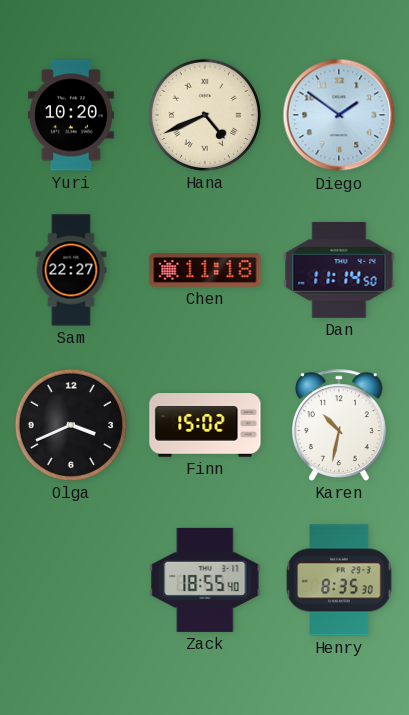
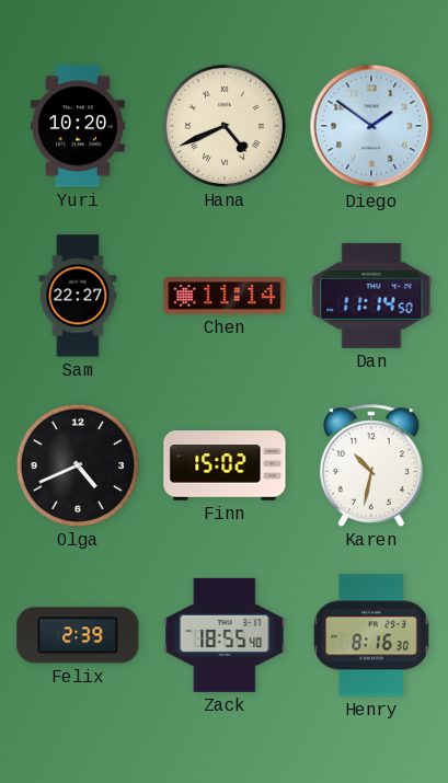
Chen: 11:18 -> 11:14 (225, 296)
Olga: 3:41 -> 4:41 (78, 465)
Felix: none -> 2:39 (78, 635)
Henry: 8:35 -> 8:16 (371, 635)
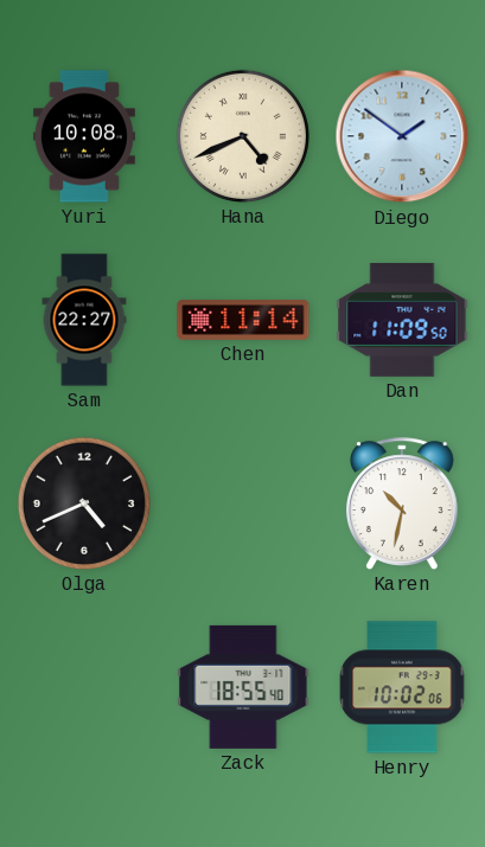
Yuri: 10:20 -> 10:08 (84, 136)
Dan: 11:14 -> 11:09 (402, 320)
Finn: 15:02 -> none (225, 465)
Felix: 2:39 -> none (78, 635)
Henry: 8:16 -> 10:02 (402, 687)
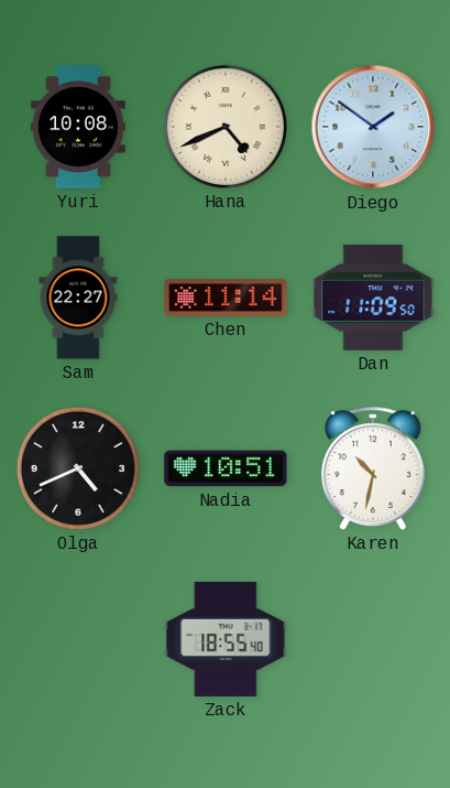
Nadia: none -> 10:51 (226, 468)
Henry: 10:02 -> none (402, 687)
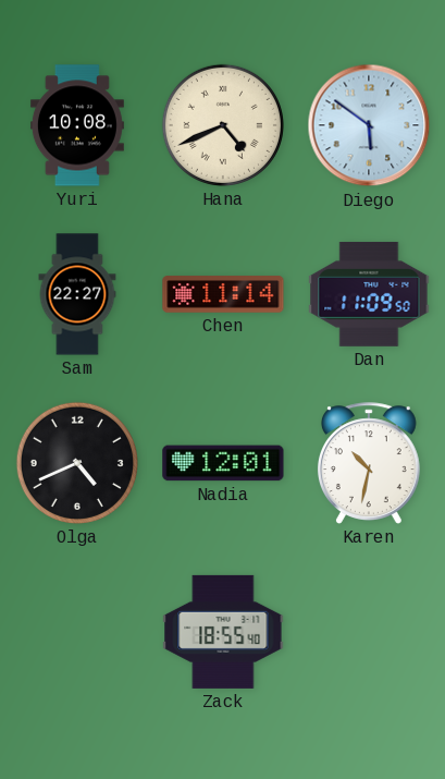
Diego: 1:51 -> 5:51 (369, 125)
Nadia: 10:51 -> 12:01 (223, 463)
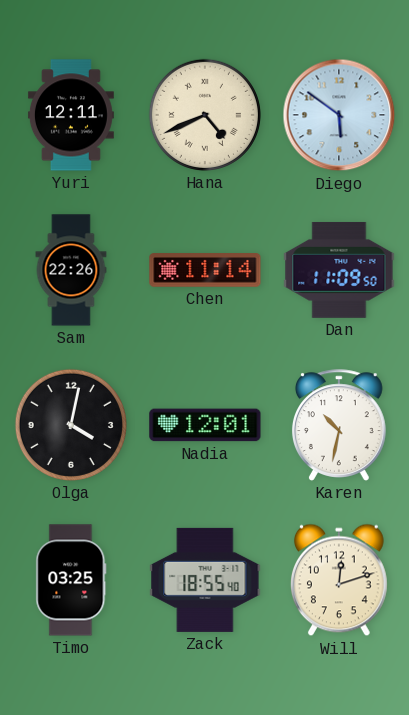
Yuri: 10:08 -> 12:11 (71, 115)
Sam: 22:27 -> 22:26 (71, 270)
Olga: 4:41 -> 4:02 (71, 425)
Timo: none -> 03:25 (71, 580)
Will: none -> 12:12 (339, 580)
